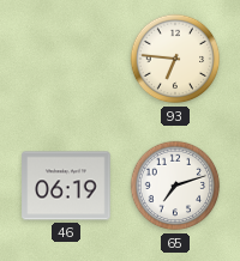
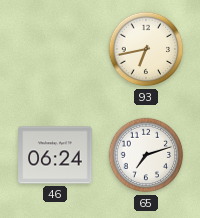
93: 6:46 -> 6:43 (146, 49)
46: 06:19 -> 06:24 (55, 155)
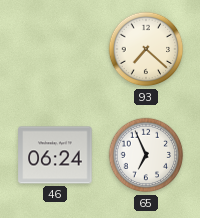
93: 6:43 -> 7:22 (146, 49)
65: 7:12 -> 6:56 (146, 155)
